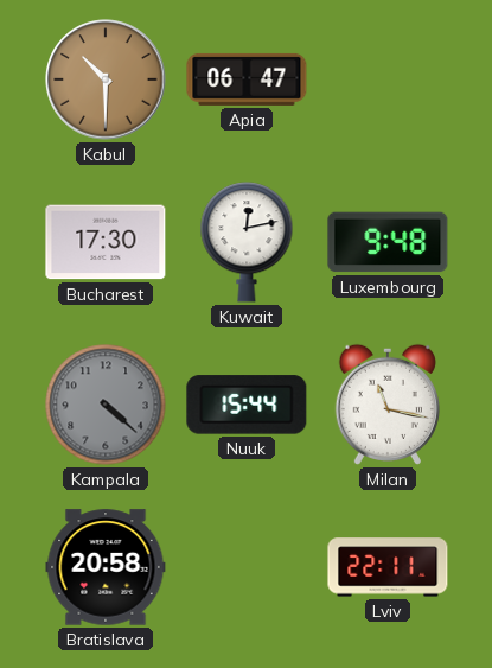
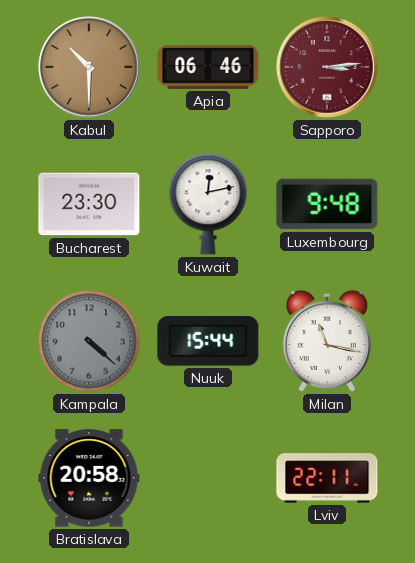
Apia: 06:47 -> 06:46 (208, 67)
Sapporo: none -> 3:14 (327, 67)
Bucharest: 17:30 -> 23:30 (89, 204)
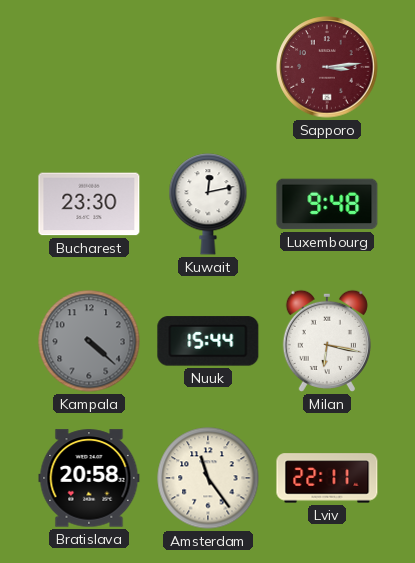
Kabul: 10:30 -> none (89, 67)
Apia: 06:46 -> none (208, 67)
Milan: 11:17 -> 6:17 (327, 341)
Amsterdam: none -> 11:24 (208, 478)
